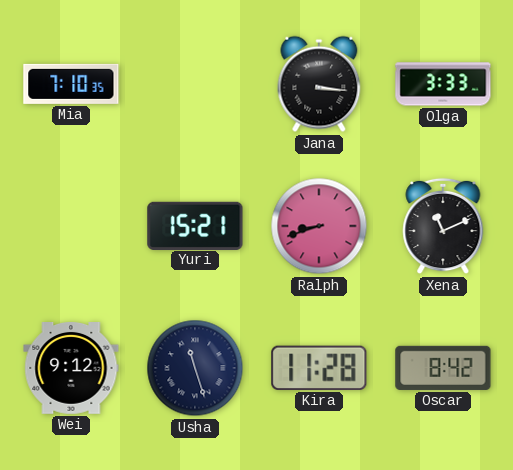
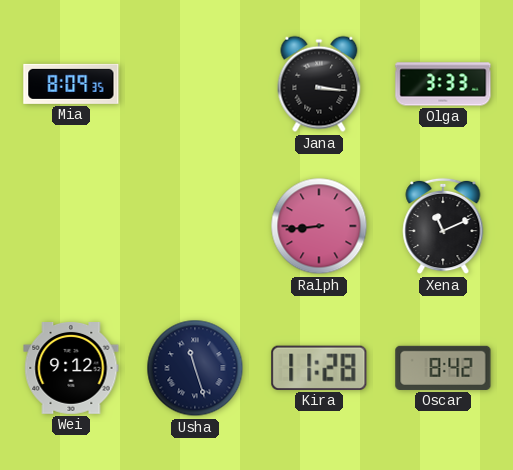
Mia: 7:10 -> 8:09 (71, 84)
Yuri: 15:21 -> none (195, 225)
Ralph: 8:42 -> 8:44 (319, 226)
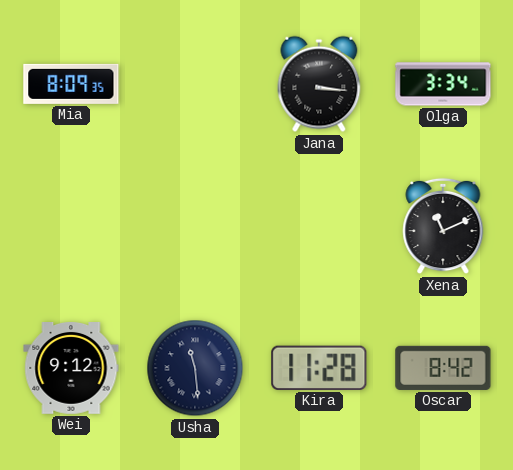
Olga: 3:33 -> 3:34 (443, 84)
Ralph: 8:44 -> none (319, 226)
Usha: 11:27 -> 11:29 (195, 368)
